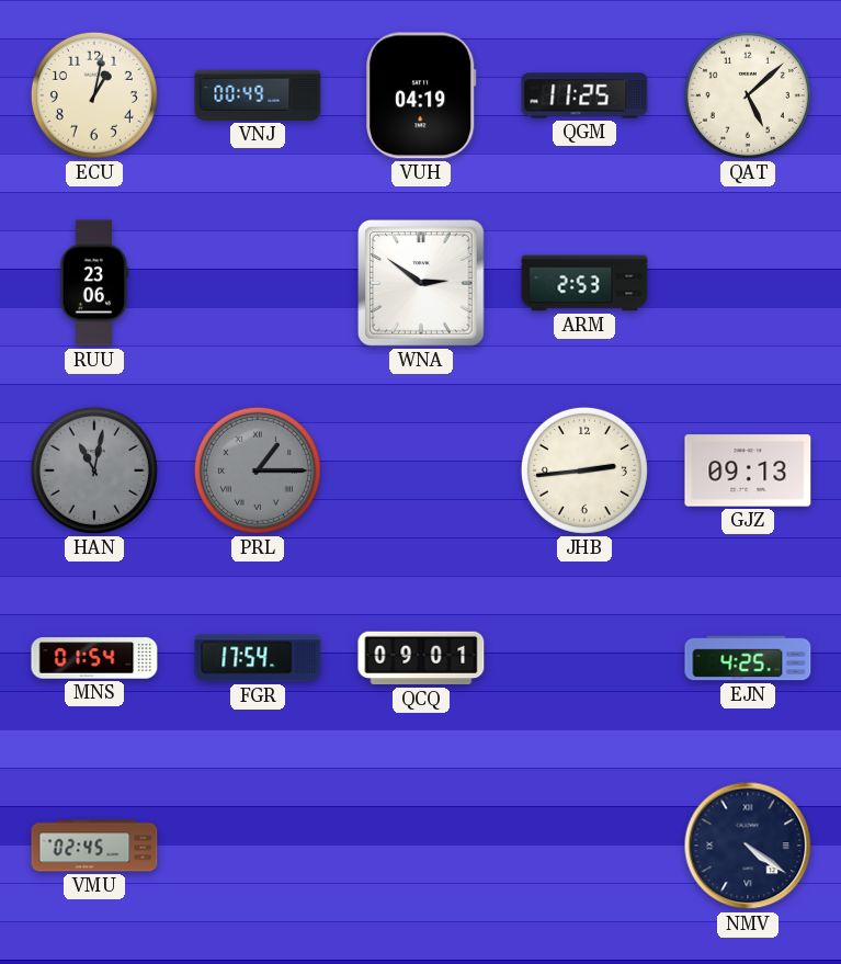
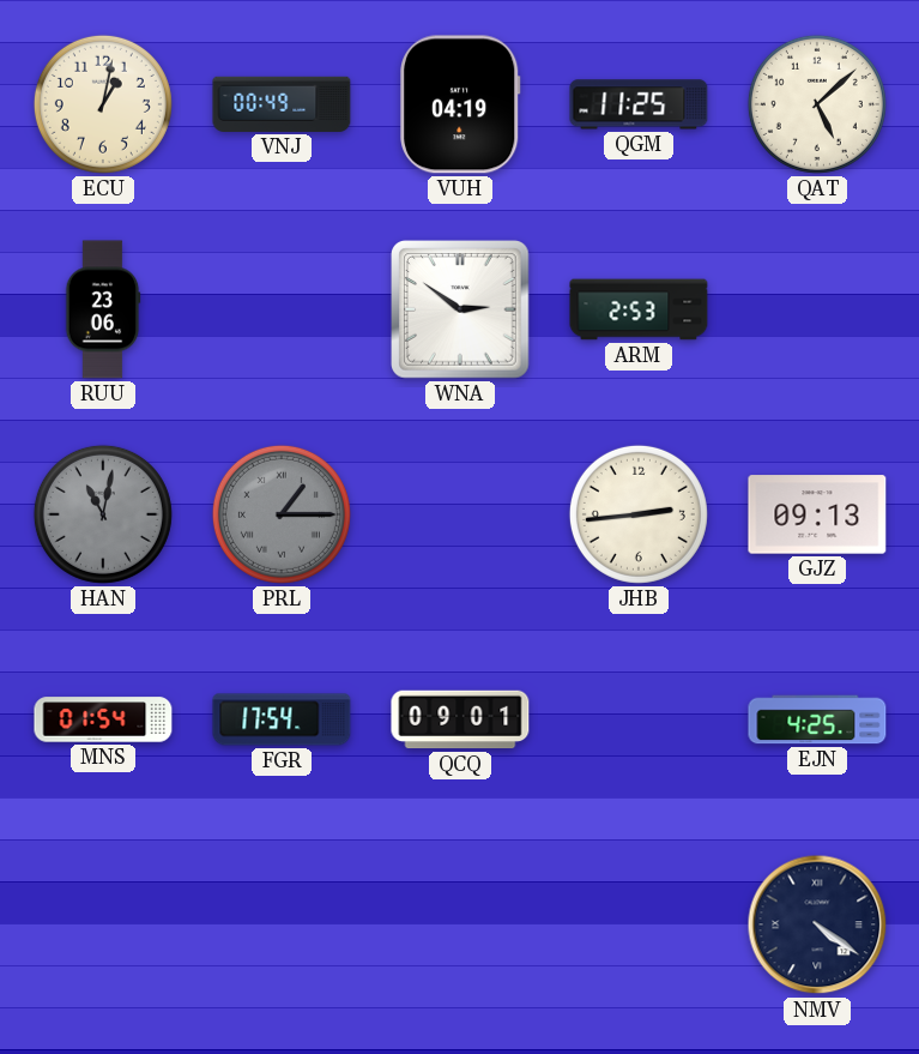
VMU: 02:45 -> none (94, 846)
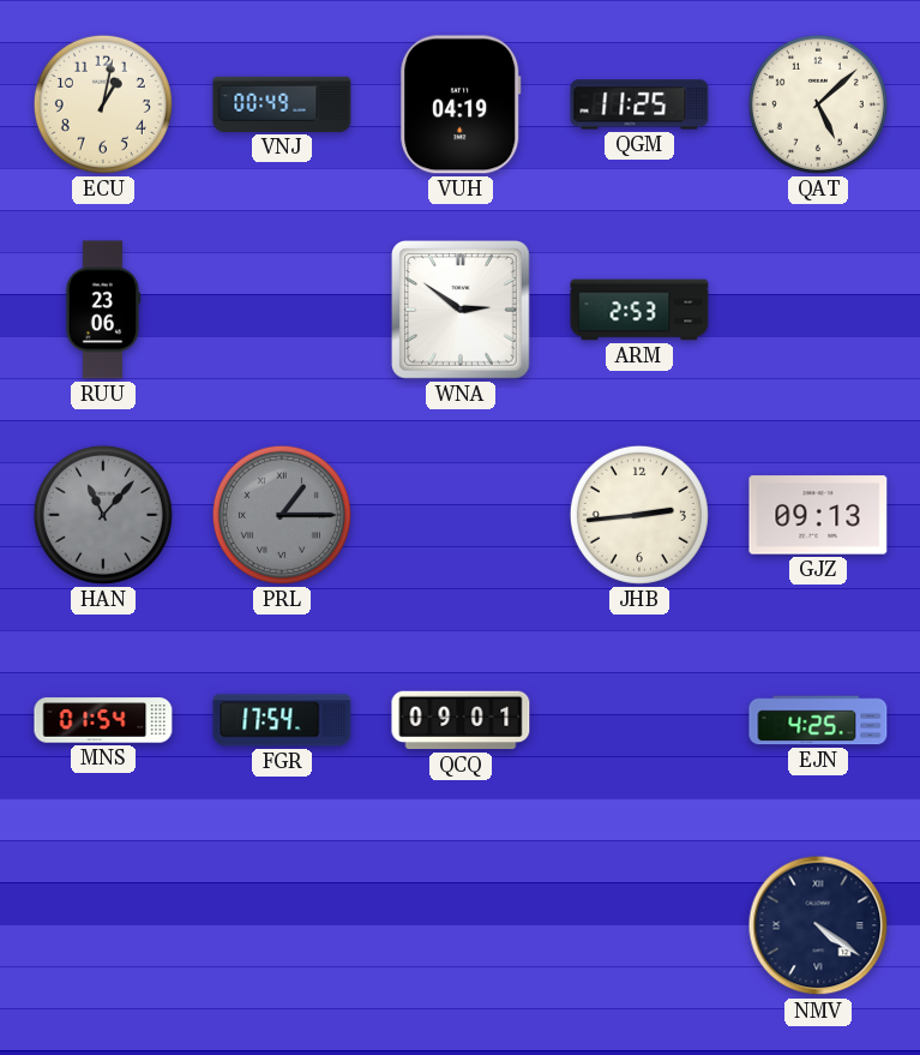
HAN: 11:02 -> 11:07 (103, 515)
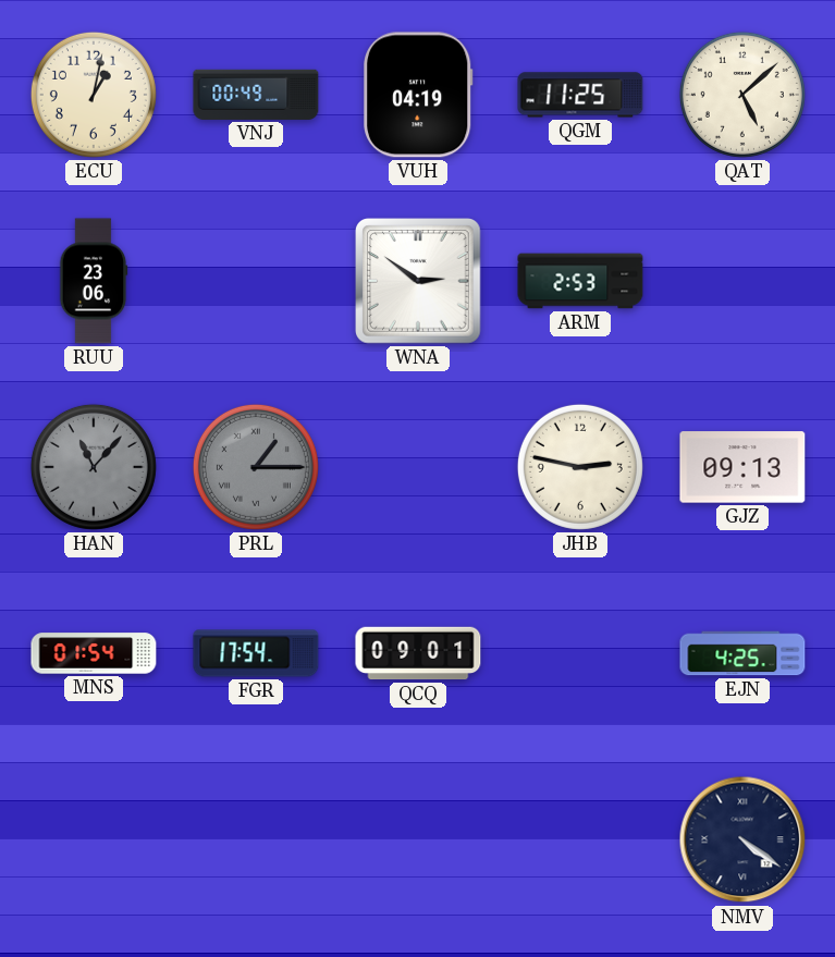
JHB: 2:44 -> 2:47 (580, 467)
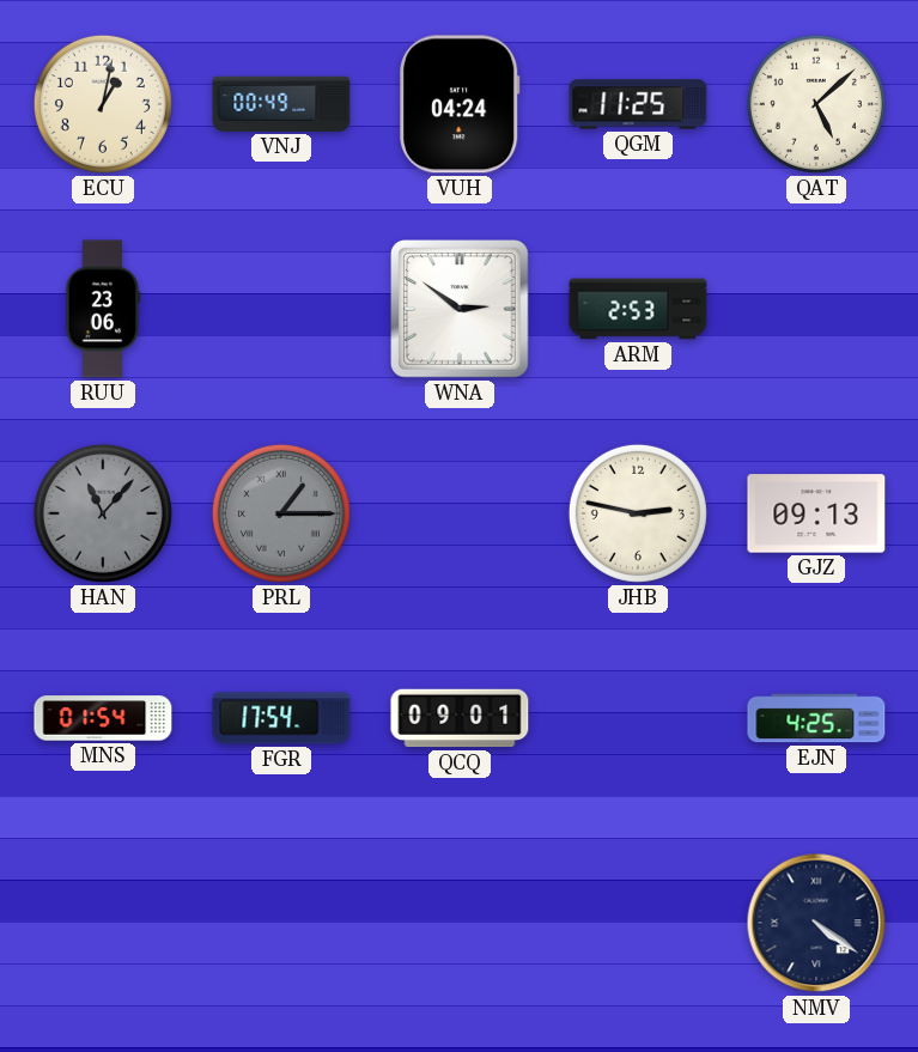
VUH: 04:19 -> 04:24 (460, 104)
